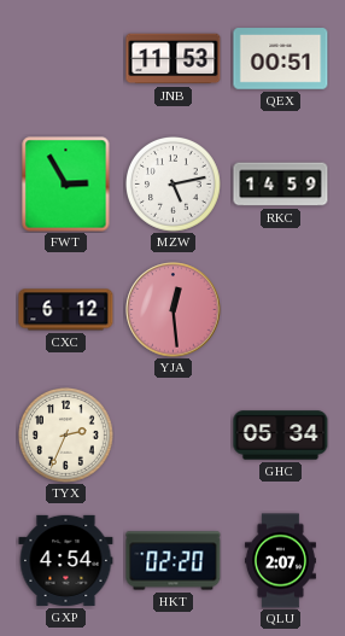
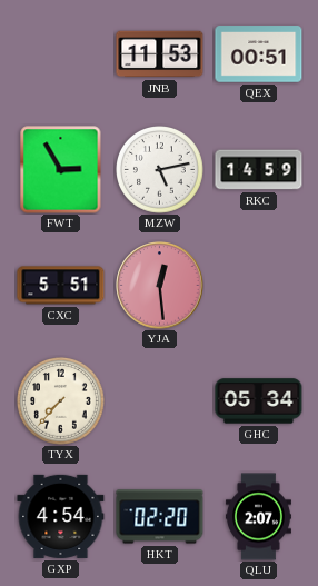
CXC: 6:12 -> 5:51 (61, 286)
TYX: 2:34 -> 7:37 (61, 401)
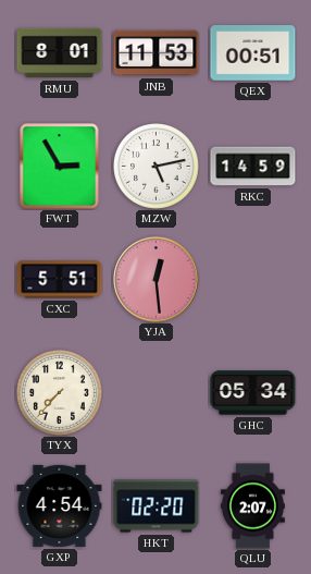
RMU: none -> 8:01 (60, 53)
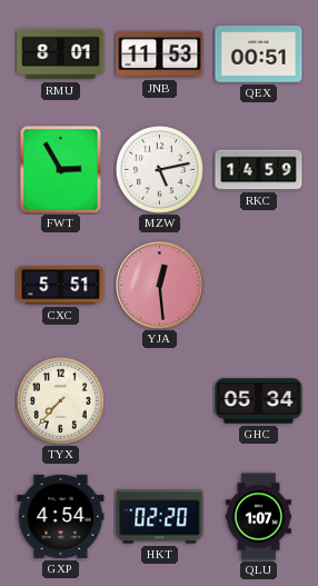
QLU: 2:07 -> 1:07 (258, 517)
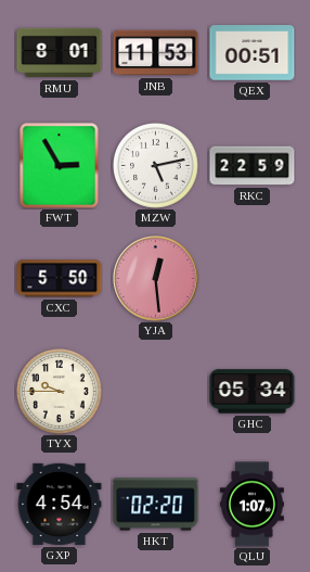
RKC: 14:59 -> 22:59 (253, 166)
CXC: 5:51 -> 5:50 (60, 279)
TYX: 7:37 -> 9:45 (60, 392)
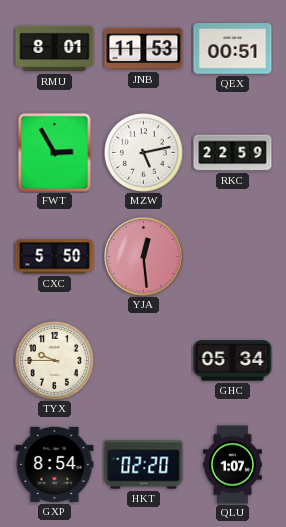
GXP: 4:54 -> 8:54 (55, 464)
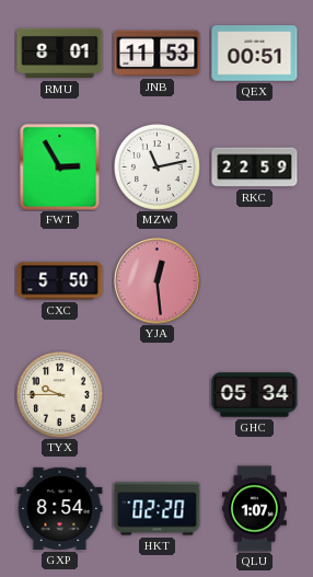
MZW: 5:13 -> 11:13 (158, 168)
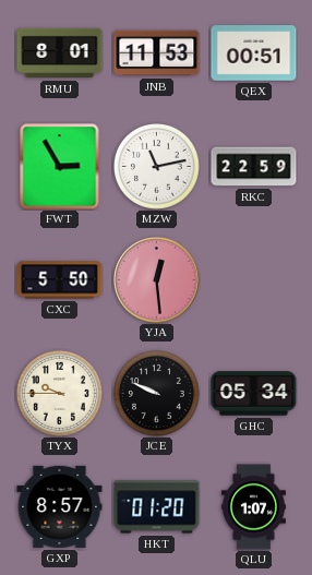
JCE: none -> 9:49 (157, 394)
GXP: 8:54 -> 8:57 (60, 506)
HKT: 02:20 -> 01:20 (157, 507)
